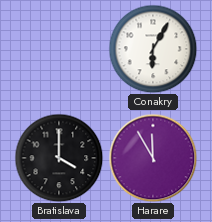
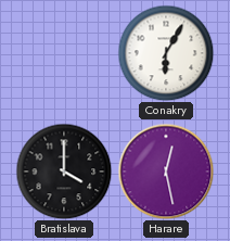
Harare: 11:55 -> 12:28 (166, 172)
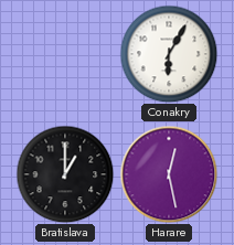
Bratislava: 4:00 -> 1:00 (65, 174)
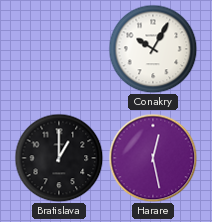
Conakry: 6:05 -> 10:05 (153, 49)
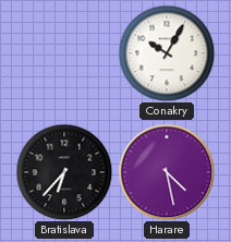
Bratislava: 1:00 -> 6:37 (64, 172)
Harare: 12:28 -> 4:28 (167, 172)
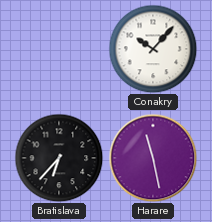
Conakry: 10:05 -> 10:07 (153, 49)
Harare: 4:28 -> 11:28 (153, 158)
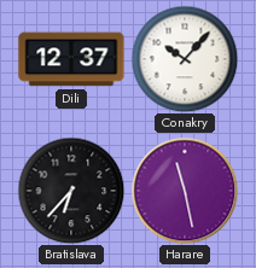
Dili: none -> 12:37 (71, 59)
